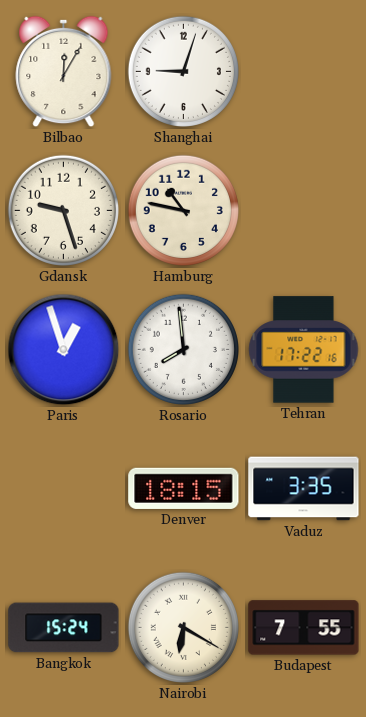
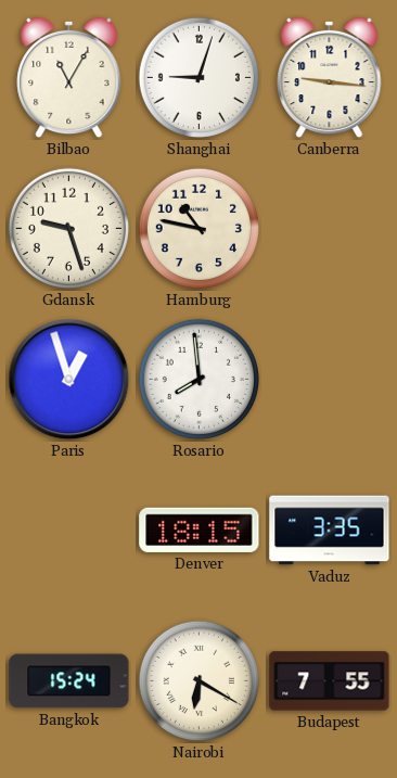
Bilbao: 12:05 -> 11:05 (69, 78)
Canberra: none -> 9:16 (330, 78)
Tehran: 17:22 -> none (304, 350)
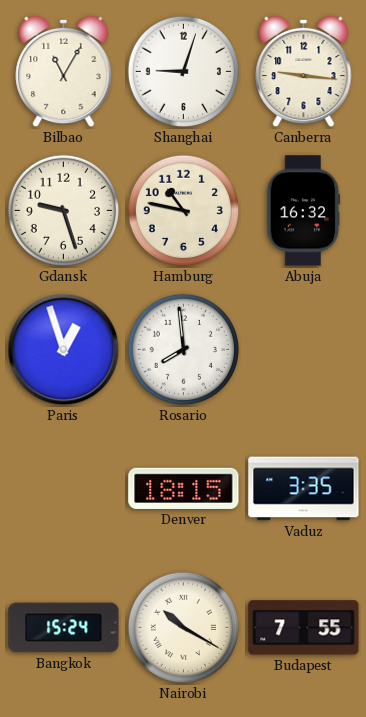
Abuja: none -> 16:32 (304, 211)
Nairobi: 6:20 -> 10:20 (183, 627)
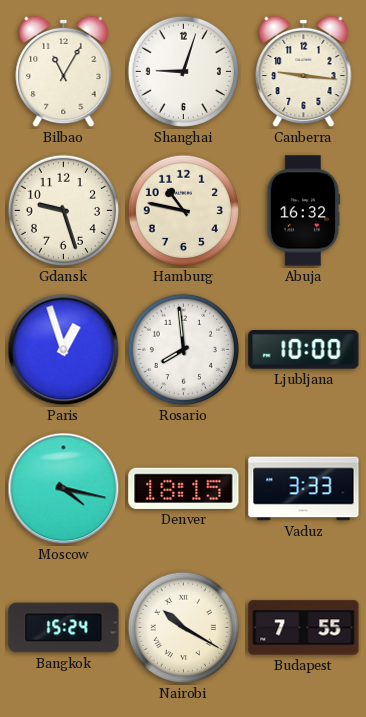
Ljubljana: none -> 10:00 (304, 350)
Moscow: none -> 4:17 (64, 489)
Vaduz: 3:35 -> 3:33 (304, 489)
